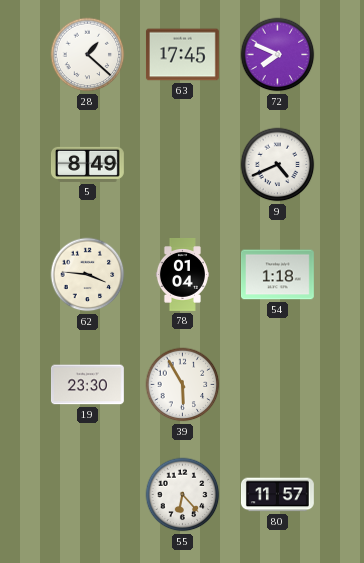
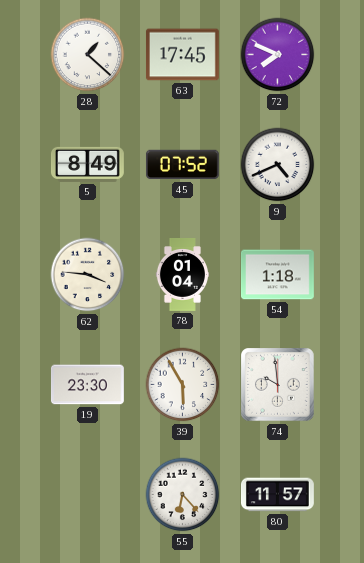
45: none -> 07:52 (182, 165)
74: none -> 9:59 (278, 385)
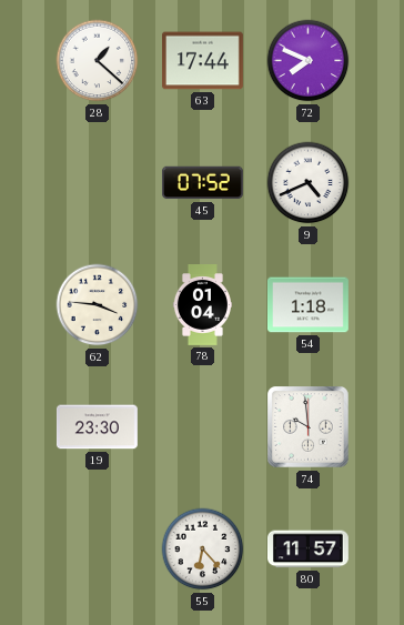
63: 17:45 -> 17:44 (202, 61)
5: 8:49 -> none (87, 164)
39: 5:55 -> none (183, 385)
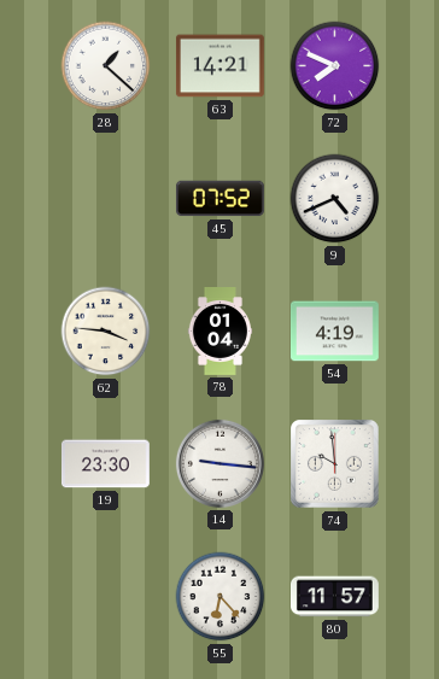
63: 17:44 -> 14:21 (219, 66)
54: 1:18 -> 4:19 (334, 332)
14: none -> 9:16 (219, 463)
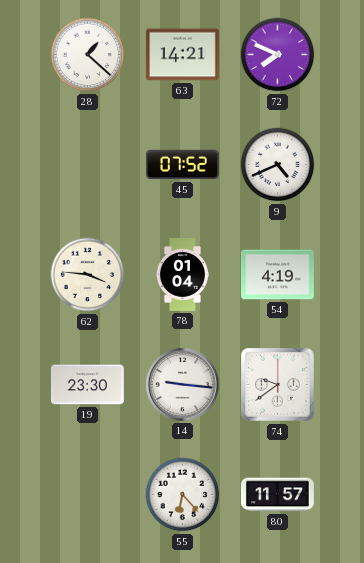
74: 9:59 -> 9:39 (278, 385)
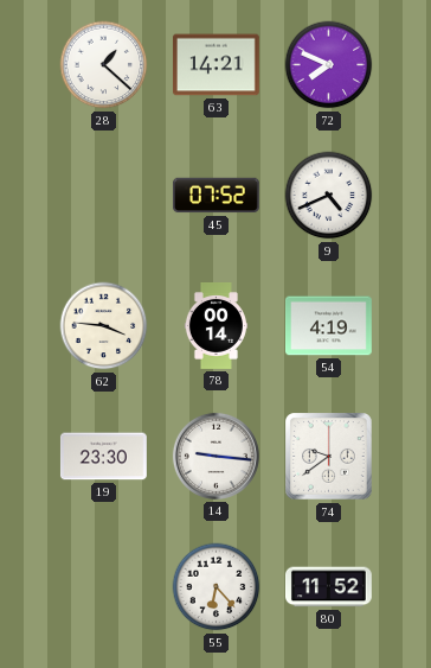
78: 01:04 -> 00:14 (215, 326)
80: 11:57 -> 11:52 (328, 587)
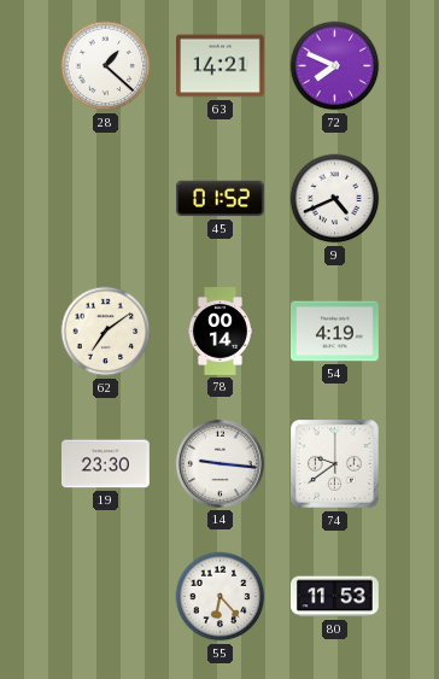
45: 07:52 -> 01:52 (219, 199)
62: 3:46 -> 7:09 (106, 332)
80: 11:52 -> 11:53 (334, 597)
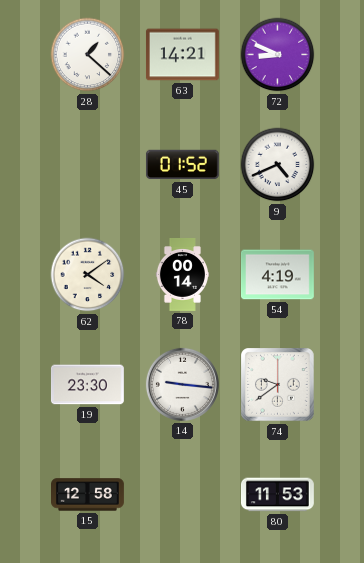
72: 7:49 -> 8:49 (278, 55)
62: 7:09 -> 4:09 (88, 275)
15: none -> 12:58 (88, 495)
55: 6:23 -> none (221, 597)
